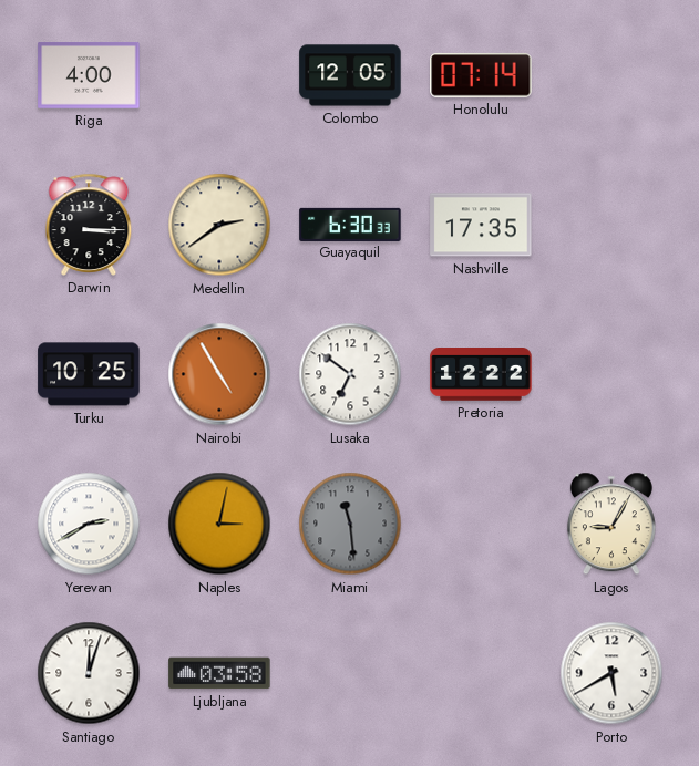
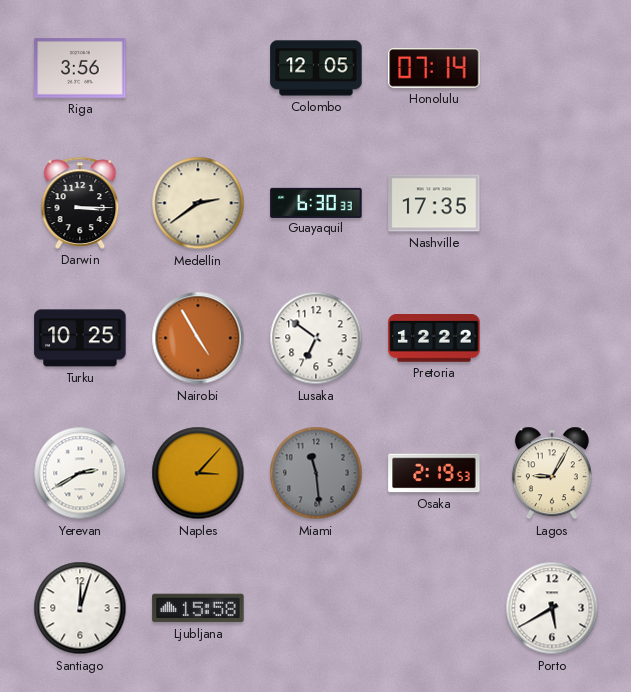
Riga: 4:00 -> 3:56 (80, 69)
Naples: 3:02 -> 3:07 (198, 473)
Osaka: none -> 2:19 (434, 473)
Ljubljana: 03:58 -> 15:58 (198, 608)
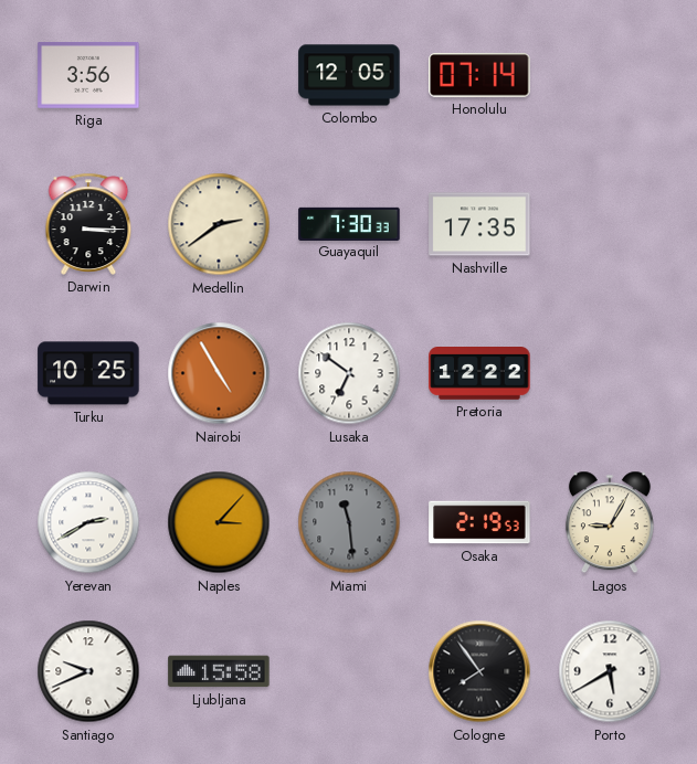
Guayaquil: 6:30 -> 7:30 (349, 223)
Santiago: 12:03 -> 9:41 (88, 671)
Cologne: none -> 7:54 (479, 671)
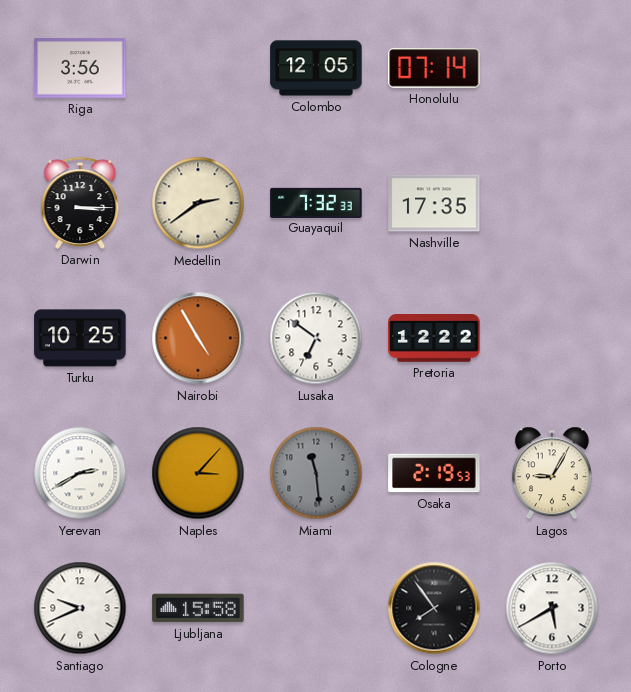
Guayaquil: 7:30 -> 7:32 (316, 202)
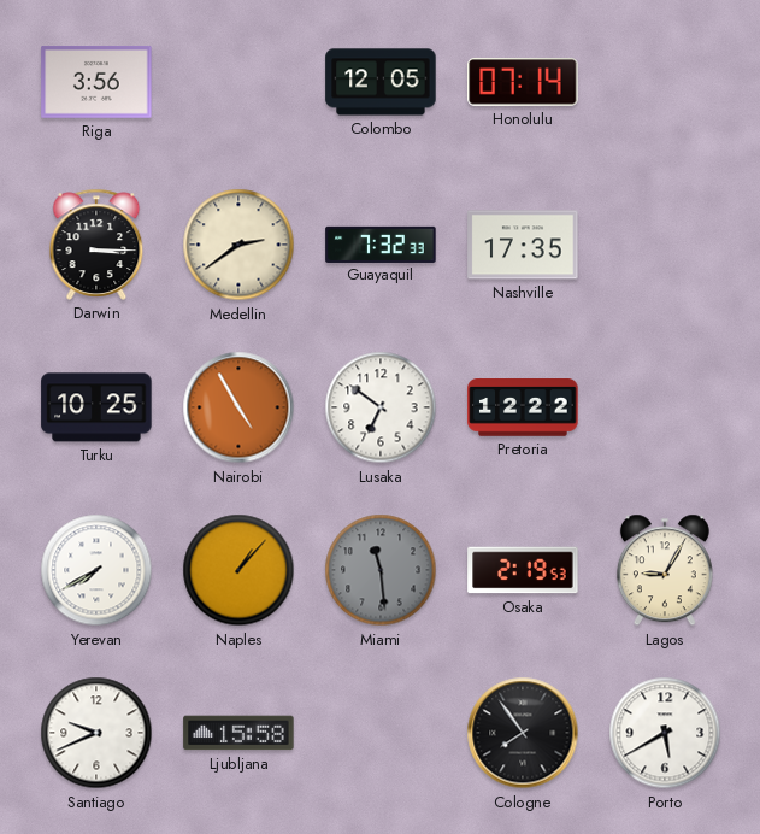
Yerevan: 2:40 -> 7:40 (96, 570)
Naples: 3:07 -> 1:07 (238, 570)
